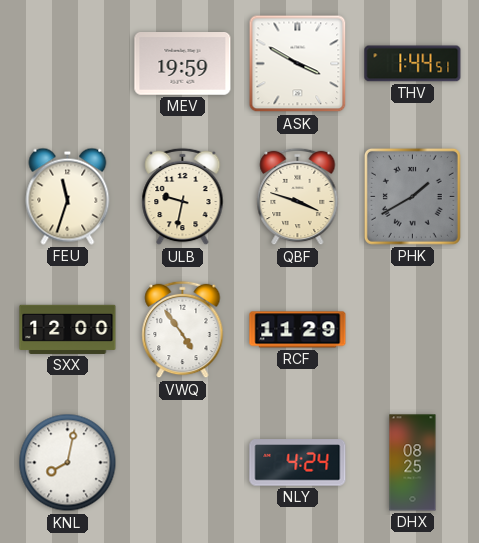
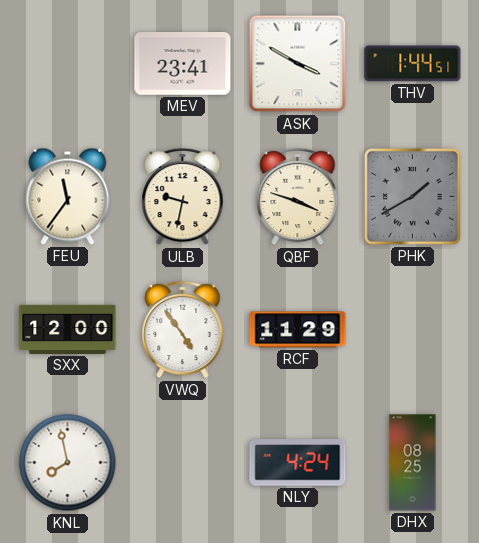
MEV: 19:59 -> 23:41 (183, 64)
FEU: 11:33 -> 11:36 (68, 196)
KNL: 8:02 -> 7:58 (68, 463)
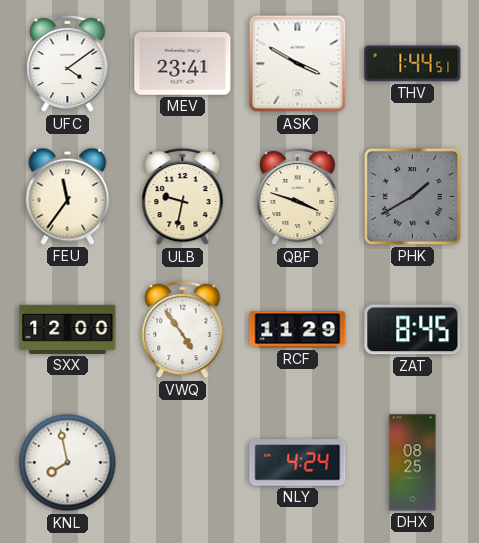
UFC: none -> 4:09 (68, 64)
ZAT: none -> 8:45 (413, 330)
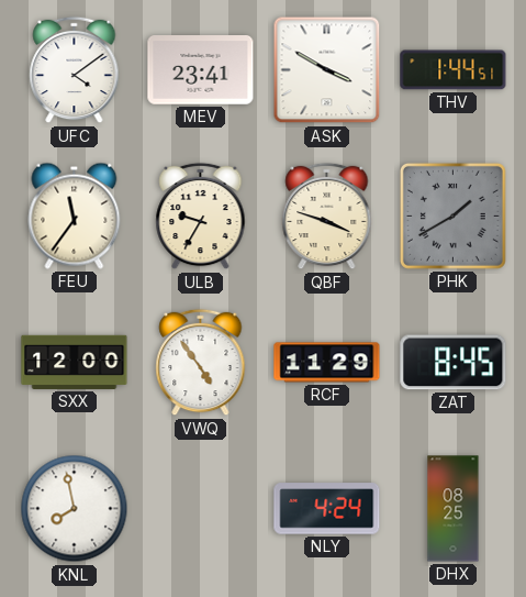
ULB: 9:32 -> 9:35 (201, 217)
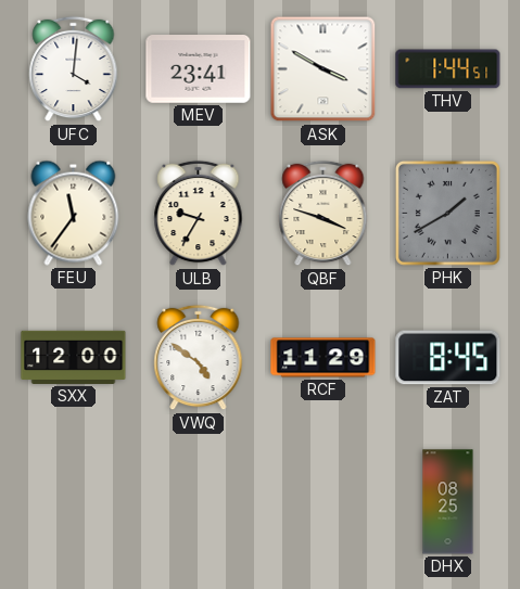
UFC: 4:09 -> 4:01 (74, 69)
VWQ: 4:54 -> 4:51 (199, 358)
KNL: 7:58 -> none (75, 509)
NLY: 4:24 -> none (327, 509)
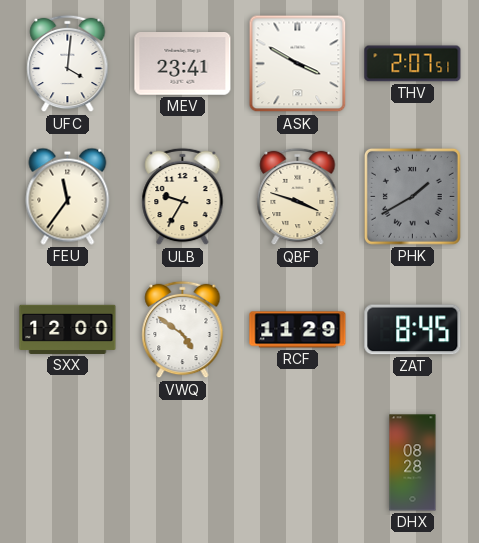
THV: 1:44 -> 2:07 (413, 64)
DHX: 08:25 -> 08:28 (413, 463)
